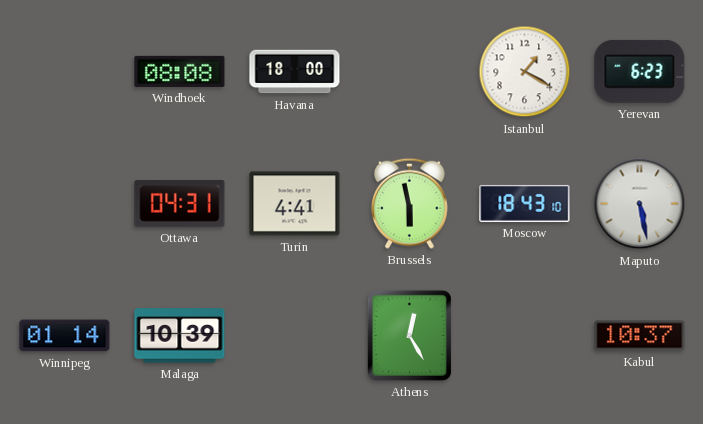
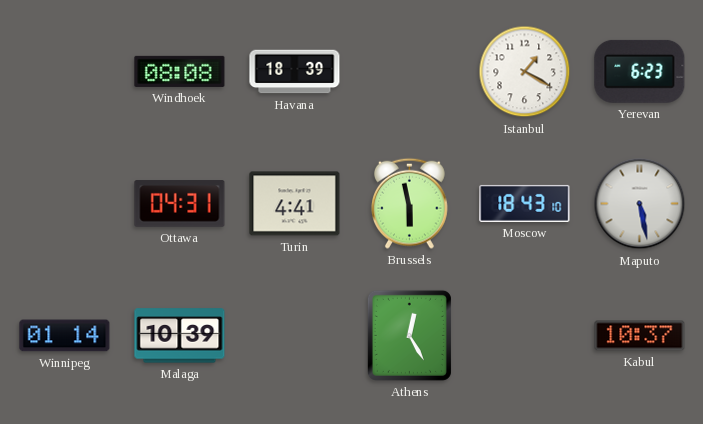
Havana: 18:00 -> 18:39 (295, 72)
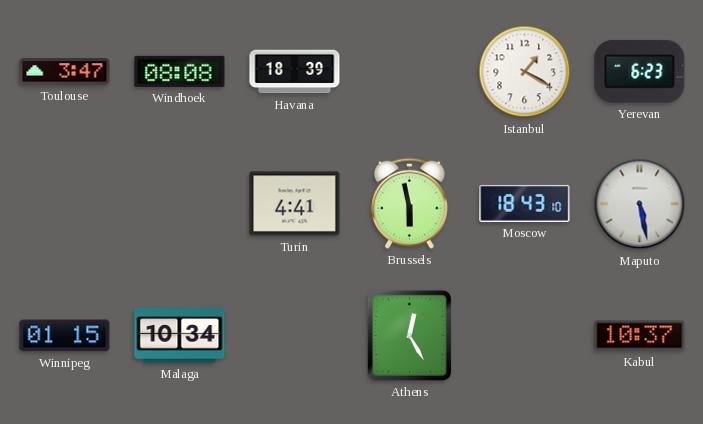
Toulouse: none -> 3:47 (65, 72)
Ottawa: 04:31 -> none (180, 204)
Winnipeg: 01:14 -> 01:15 (65, 336)
Malaga: 10:39 -> 10:34 (180, 336)
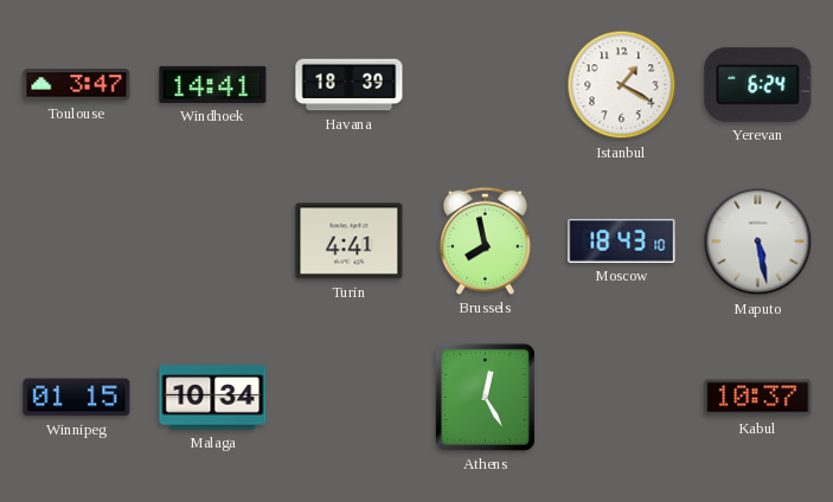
Windhoek: 08:08 -> 14:41 (213, 84)
Yerevan: 6:23 -> 6:24 (758, 84)
Brussels: 5:58 -> 7:58 (485, 240)
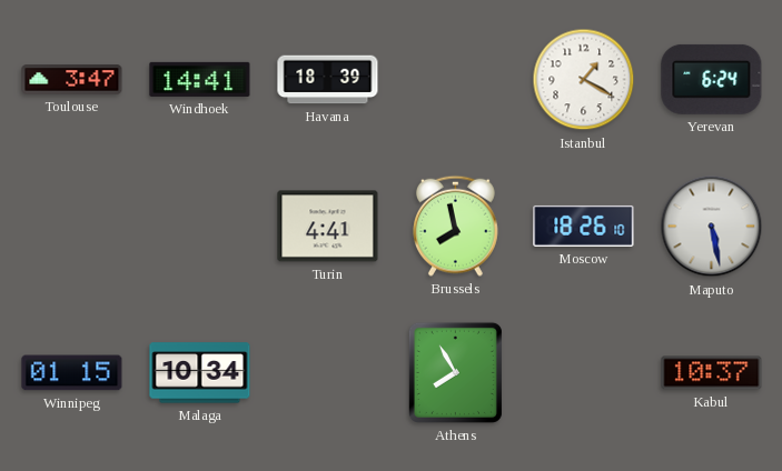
Moscow: 18:43 -> 18:26 (584, 226)
Athens: 12:25 -> 7:55 (455, 372)
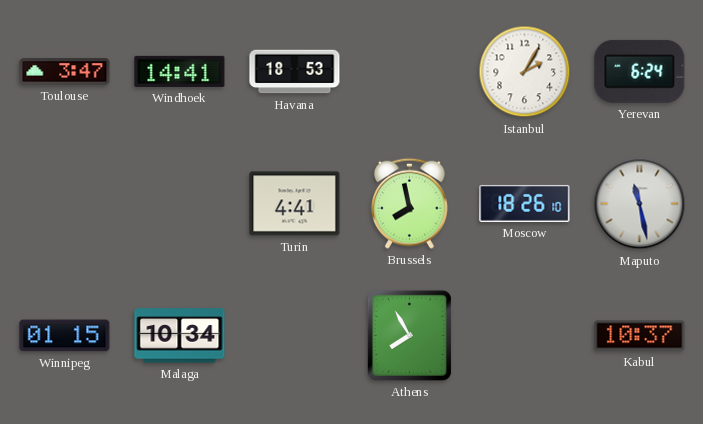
Havana: 18:39 -> 18:53 (295, 72)
Istanbul: 1:20 -> 2:05 (525, 72)
Maputo: 5:28 -> 11:28 (640, 204)
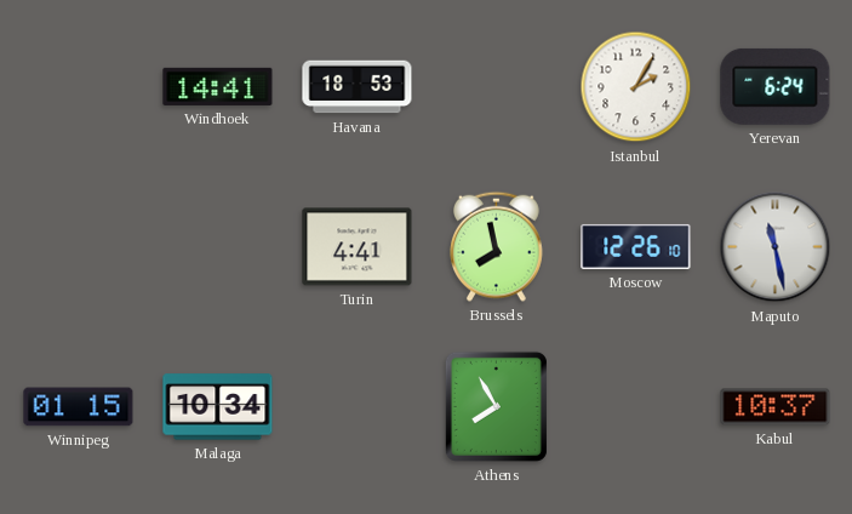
Toulouse: 3:47 -> none (65, 72)
Moscow: 18:26 -> 12:26 (636, 246)
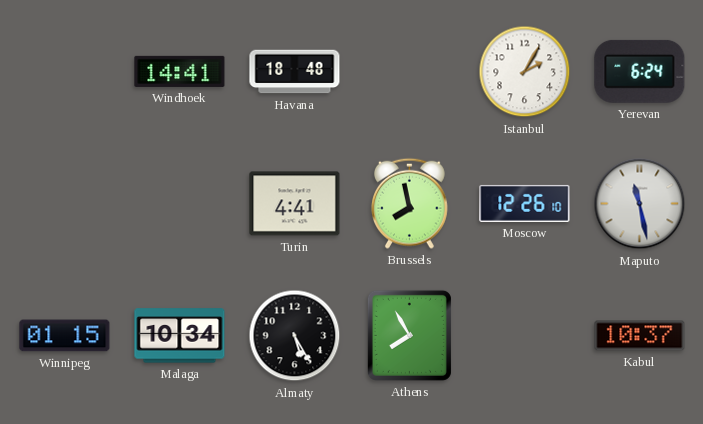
Havana: 18:53 -> 18:48 (295, 72)
Almaty: none -> 5:25 (295, 336)
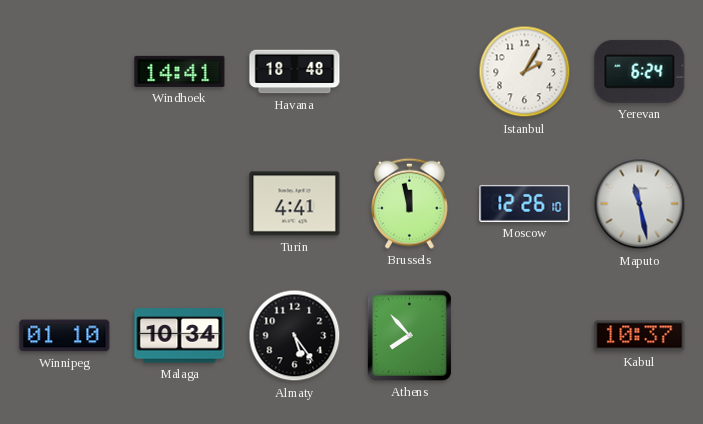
Brussels: 7:58 -> 11:58 (409, 203)
Winnipeg: 01:15 -> 01:10 (65, 336)
Almaty: 5:25 -> 5:24 (295, 336)
Athens: 7:55 -> 7:53 (409, 335)
